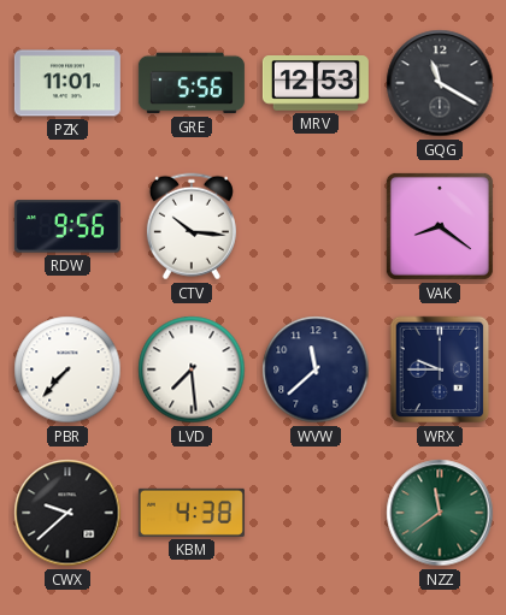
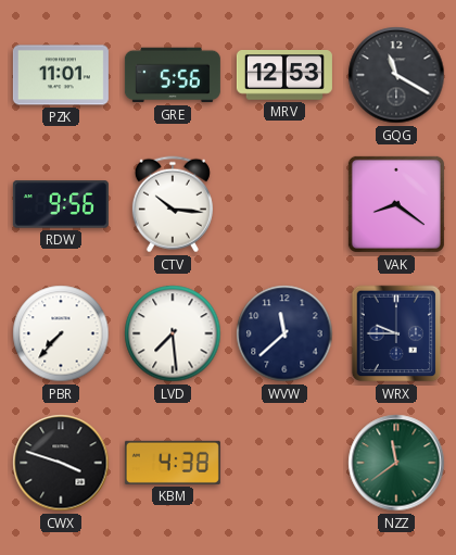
CWX: 9:38 -> 3:48 (61, 463)
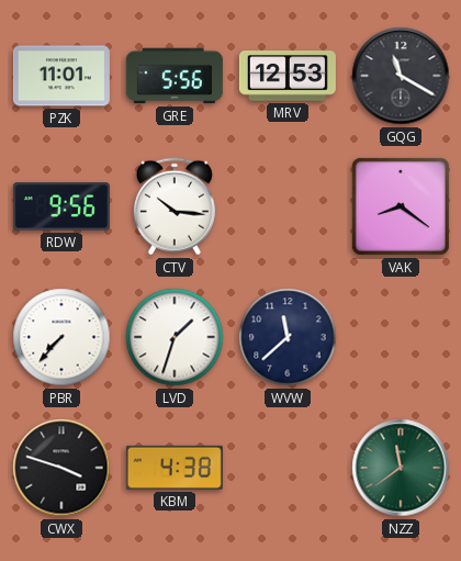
LVD: 7:29 -> 1:33 (175, 337)
WRX: 9:45 -> none (396, 333)
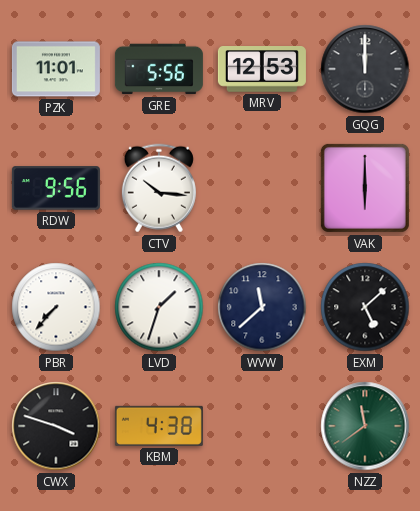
GQG: 11:20 -> 12:00 (365, 69)
VAK: 8:21 -> 6:00 (365, 188)
EXM: none -> 5:08 (365, 307)
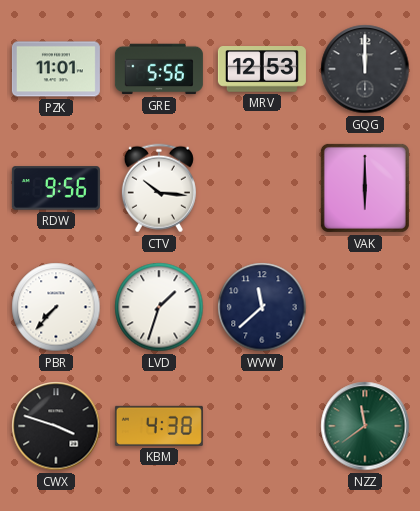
EXM: 5:08 -> none (365, 307)
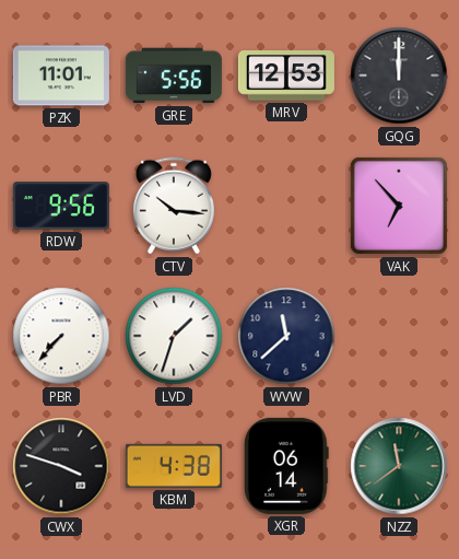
VAK: 6:00 -> 6:53 (399, 206)
XGR: none -> 06:14 (286, 466)
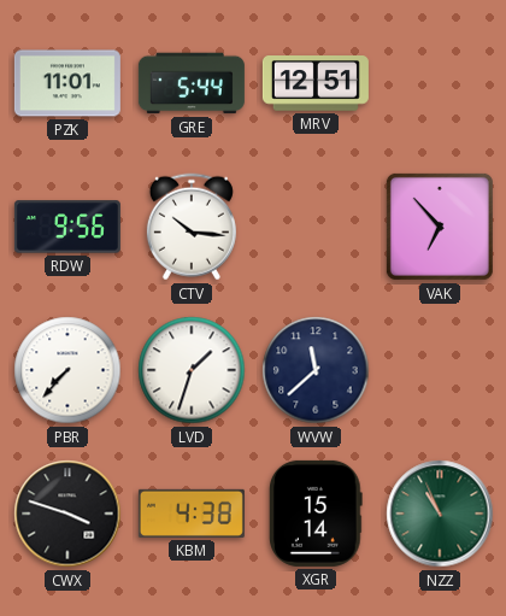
GRE: 5:56 -> 5:44 (192, 83)
MRV: 12:53 -> 12:51 (316, 84)
GQG: 12:00 -> none (399, 75)
XGR: 06:14 -> 15:14 (316, 514)
NZZ: 11:39 -> 10:56 (440, 514)
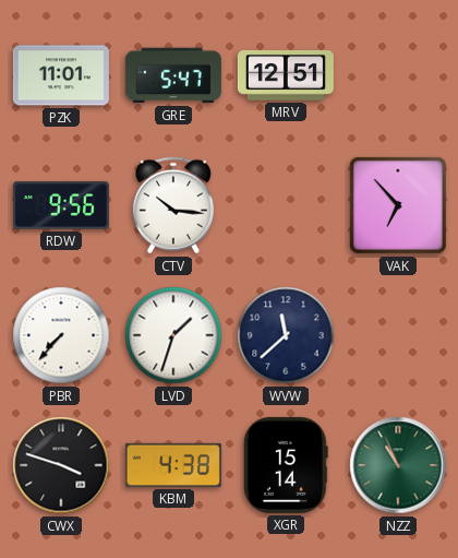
GRE: 5:44 -> 5:47 (173, 75)
